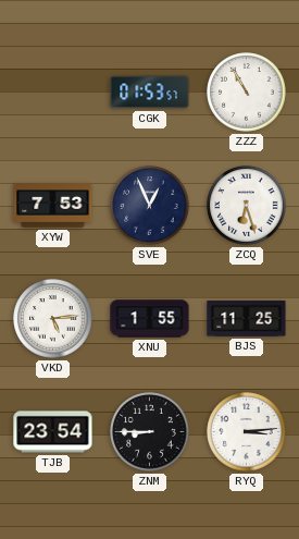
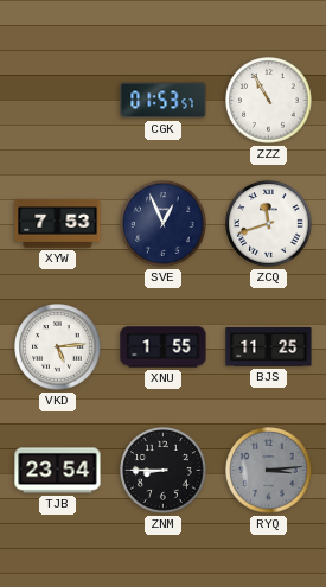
ZCQ: 6:27 -> 11:42 (269, 224)
RYQ dial: white -> grey (269, 471)
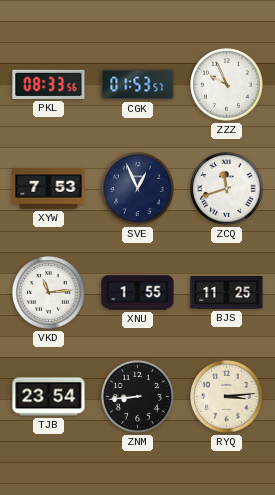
PKL: none -> 08:33 (49, 84)
ZZZ: 10:55 -> 9:56 (227, 85)
VKD: 5:14 -> 11:14 (49, 293)
ZNM: 8:45 -> 8:44 (138, 397)
RYQ dial: grey -> cream (227, 397)
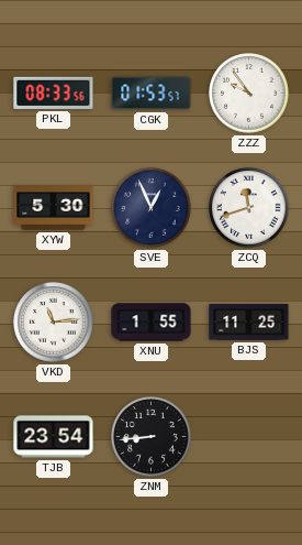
ZZZ: 9:56 -> 9:54 (249, 94)
XYW: 7:53 -> 5:30 (54, 208)
RYQ: 3:14 -> none (227, 397)
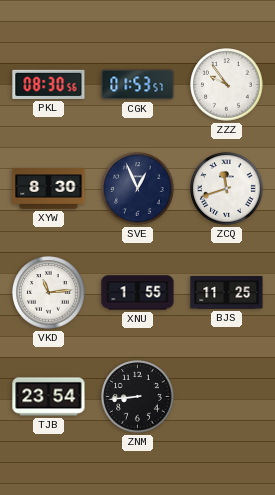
PKL: 08:33 -> 08:30 (49, 84)
XYW: 5:30 -> 8:30 (49, 189)
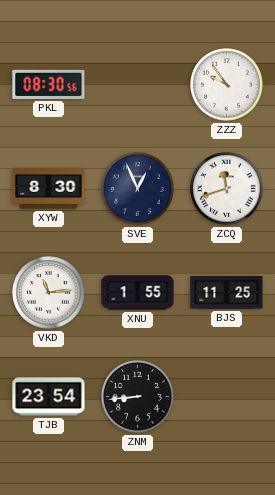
CGK: 01:53 -> none (138, 85)
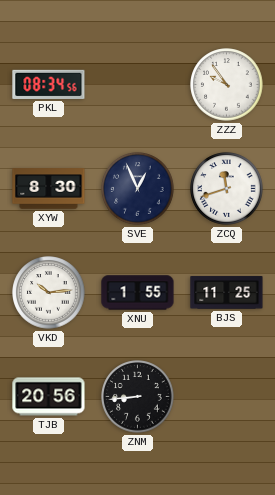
PKL: 08:30 -> 08:34 (49, 84)
VKD: 11:14 -> 10:14 (49, 293)
TJB: 23:54 -> 20:56 (49, 397)
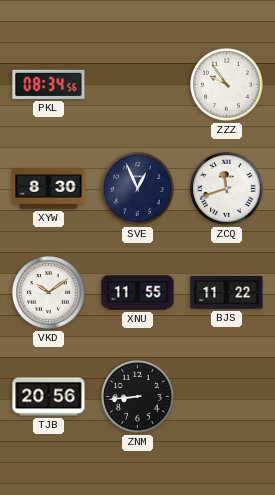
VKD: 10:14 -> 10:09 (49, 293)
XNU: 1:55 -> 11:55 (138, 293)
BJS: 11:25 -> 11:22 (227, 293)
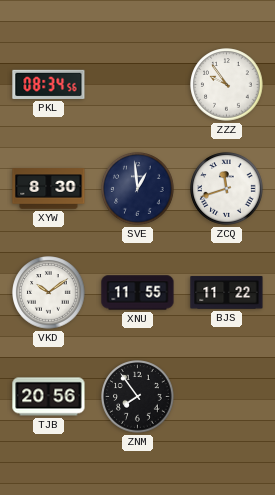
SVE: 12:56 -> 12:59 (138, 189)
ZNM: 8:44 -> 7:54 (138, 397)
